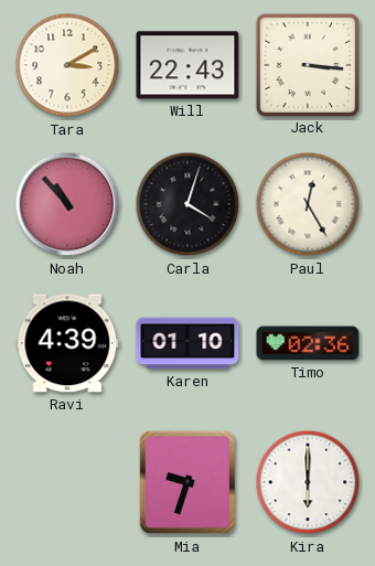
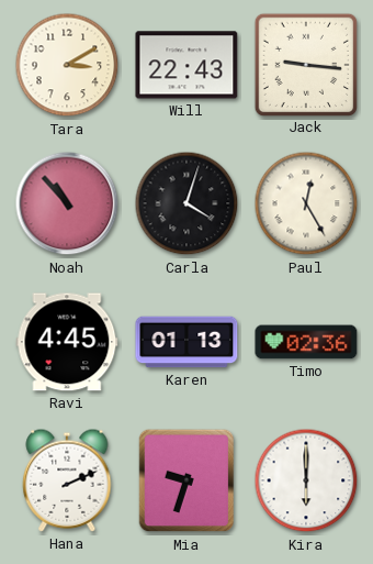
Jack: 3:16 -> 9:16 (305, 64)
Ravi: 4:39 -> 4:45 (67, 342)
Karen: 01:10 -> 01:13 (187, 342)
Hana: none -> 2:11 (67, 480)
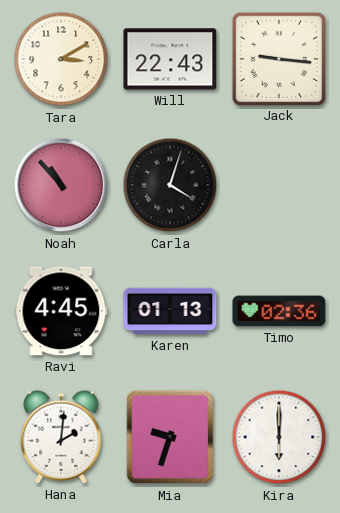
Paul: 12:25 -> none (306, 203)
Hana: 2:11 -> 2:01 (61, 437)
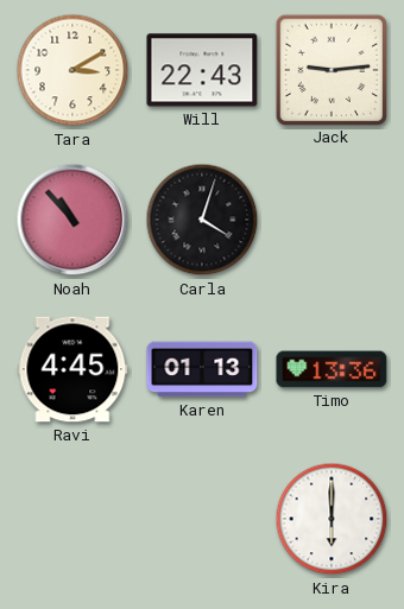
Jack: 9:16 -> 9:14 (330, 69)
Timo: 02:36 -> 13:36 (332, 369)
Hana: 2:01 -> none (61, 437)
Mia: 9:33 -> none (170, 437)
